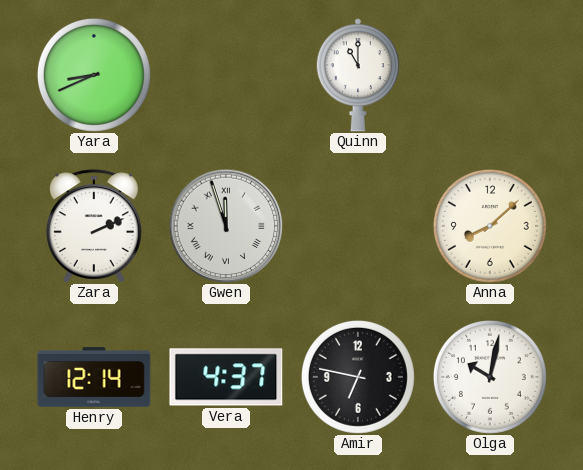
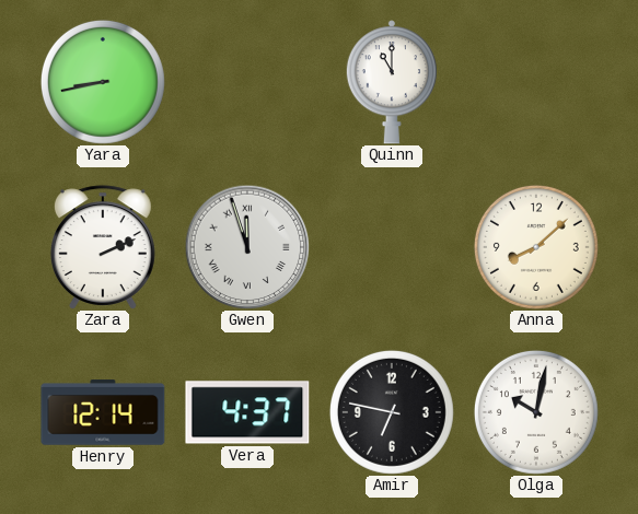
Yara: 8:41 -> 8:43 (103, 82)
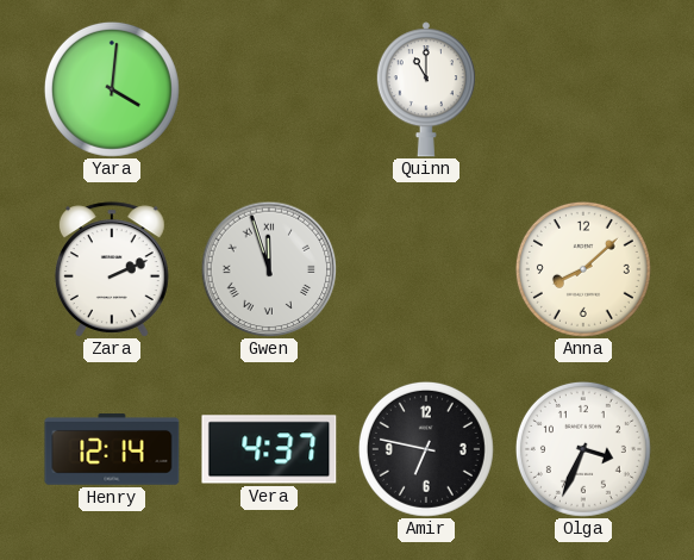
Yara: 8:43 -> 4:01 (112, 89)
Olga: 10:02 -> 3:34 (583, 449)
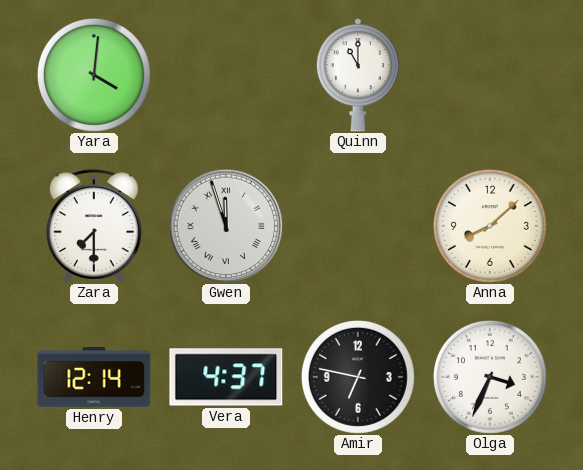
Zara: 2:11 -> 7:30 (94, 226)
